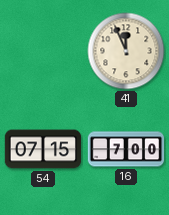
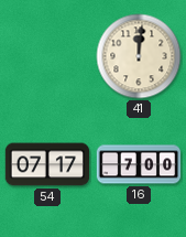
41: 11:56 -> 12:01 (139, 56)
54: 07:15 -> 07:17 (47, 164)
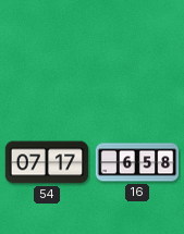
41: 12:01 -> none (139, 56)
16: 7:00 -> 6:58 (137, 162)
